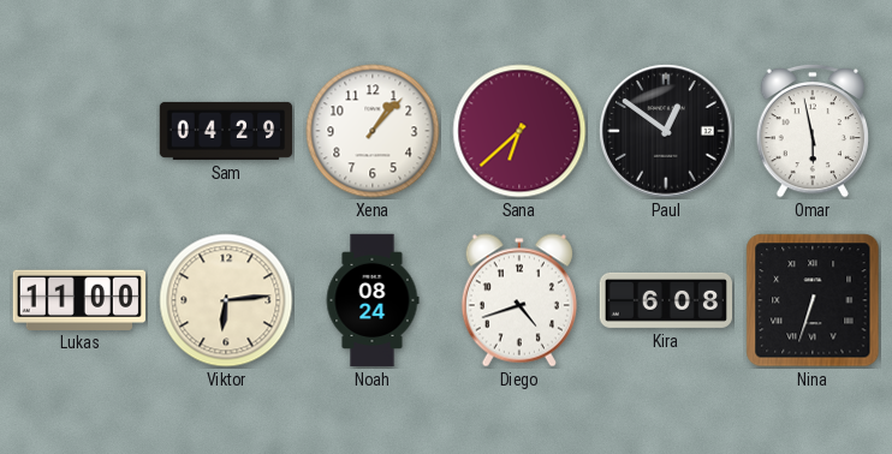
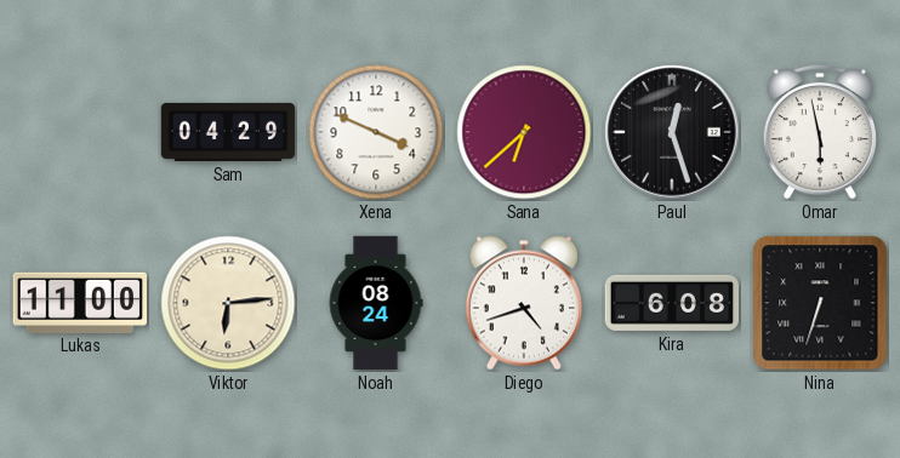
Xena: 1:07 -> 3:49 (376, 132)
Paul: 12:51 -> 12:27 (672, 132)
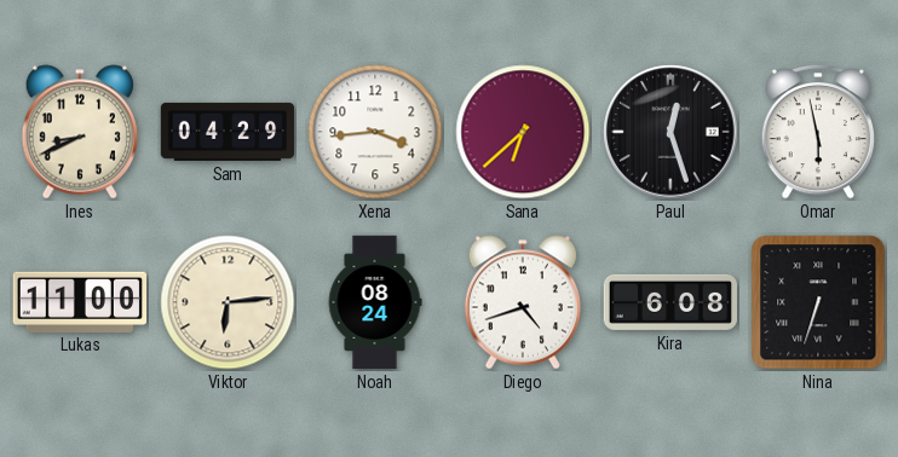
Ines: none -> 8:41 (80, 132)
Xena: 3:49 -> 3:44 (375, 132)
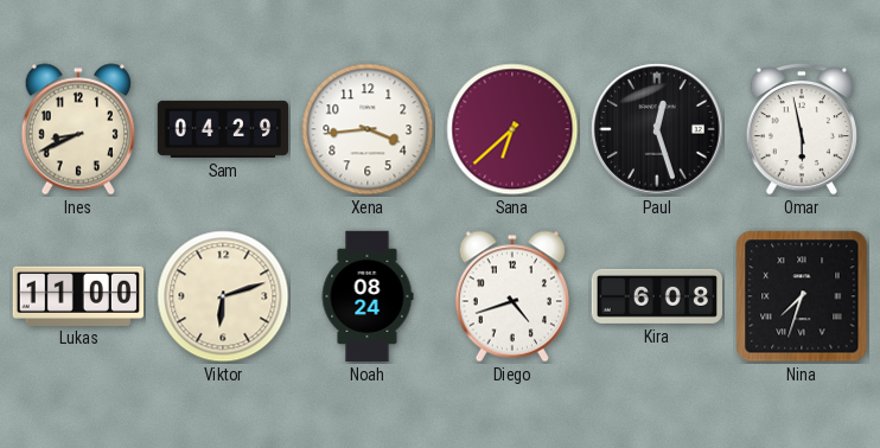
Viktor: 6:14 -> 6:12 (223, 296)
Nina: 6:33 -> 7:33 (802, 296)
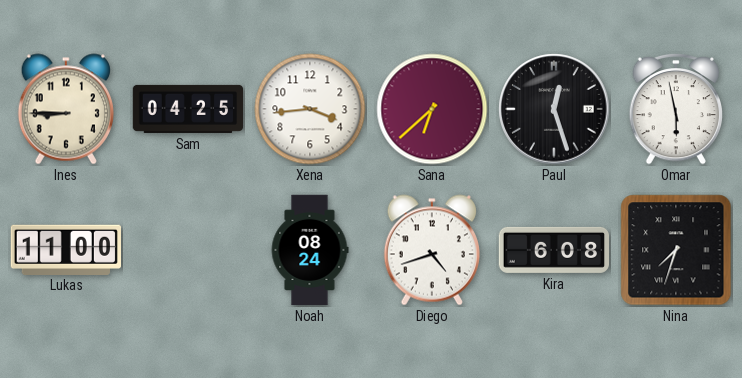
Ines: 8:41 -> 8:45 (66, 109)
Sam: 04:29 -> 04:25 (188, 109)
Viktor: 6:12 -> none (223, 296)
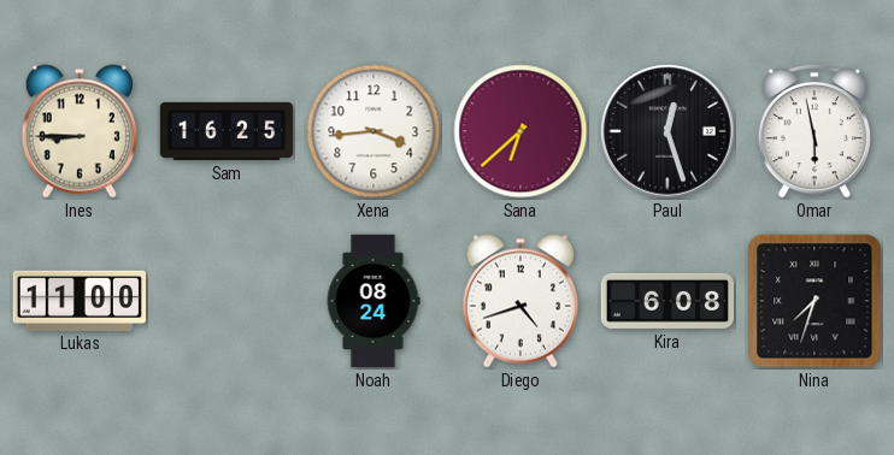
Sam: 04:25 -> 16:25 (227, 131)
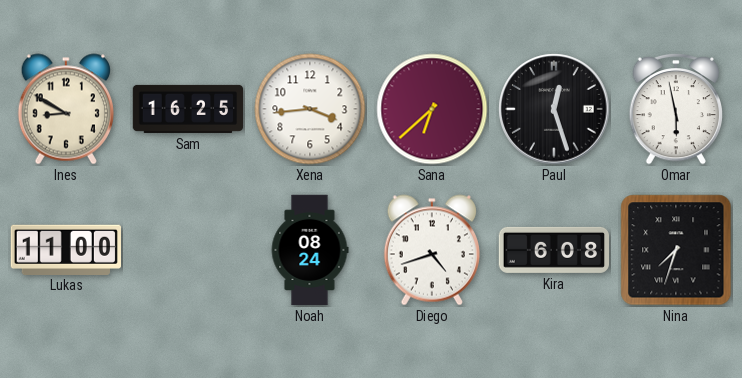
Ines: 8:45 -> 8:50 (66, 109)
